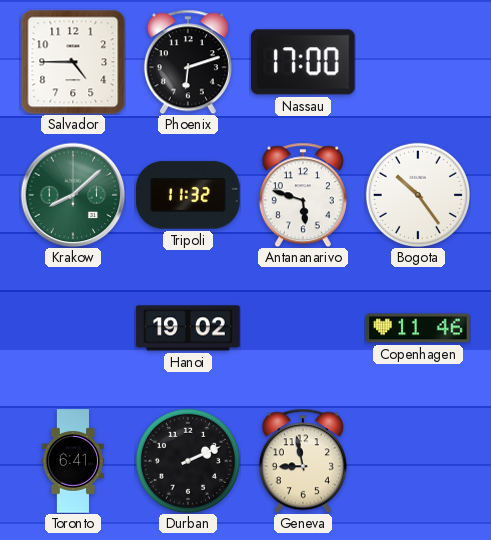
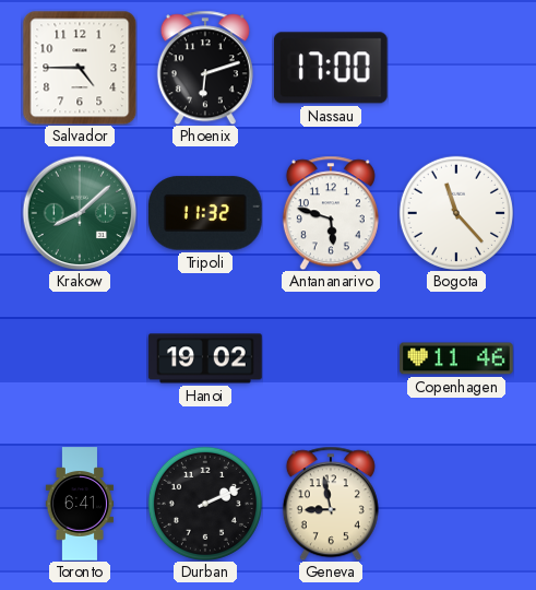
Bogota: 10:24 -> 11:23 (456, 213)
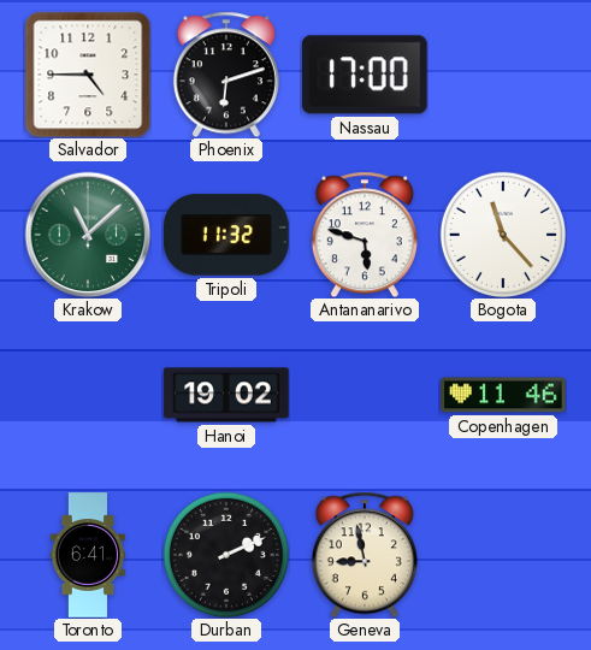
Krakow: 8:08 -> 11:08 (88, 235)
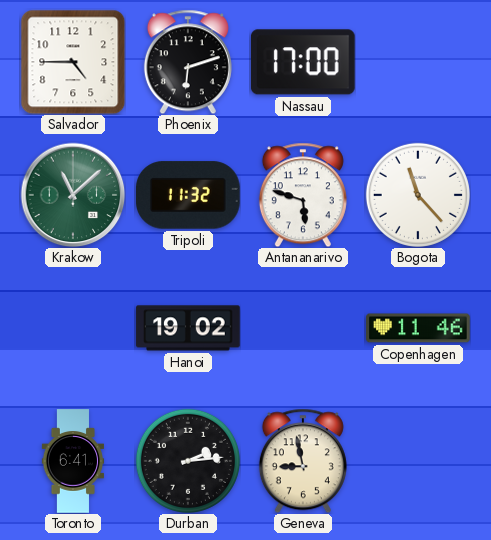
Durban: 2:11 -> 2:14 (188, 461)
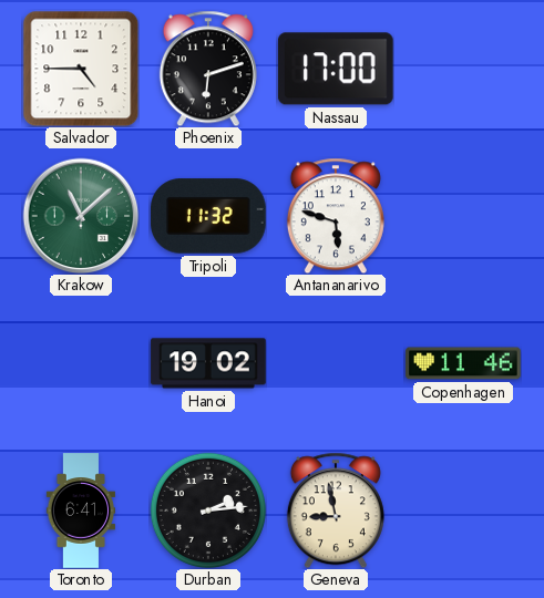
Bogota: 11:23 -> none (418, 195)
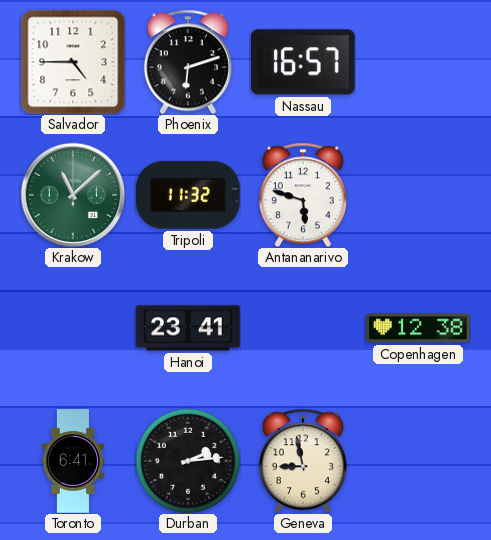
Nassau: 17:00 -> 16:57 (303, 62)
Hanoi: 19:02 -> 23:41 (188, 328)
Copenhagen: 11:46 -> 12:38 (418, 328)
